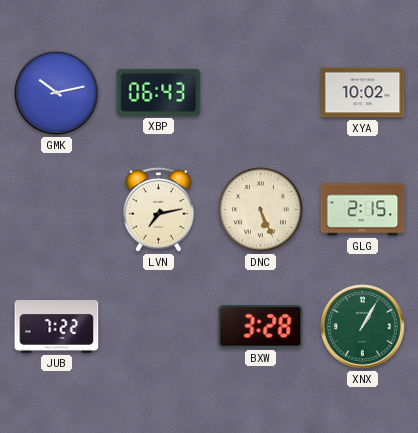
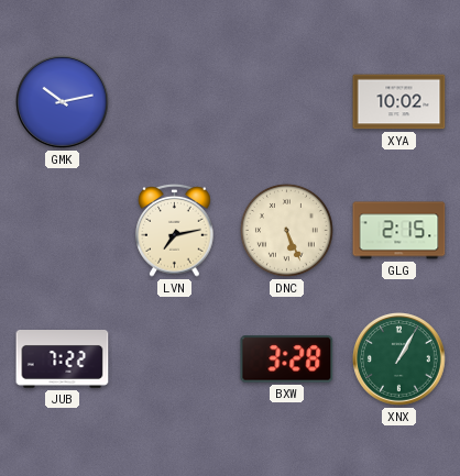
XBP: 06:43 -> none (159, 92)
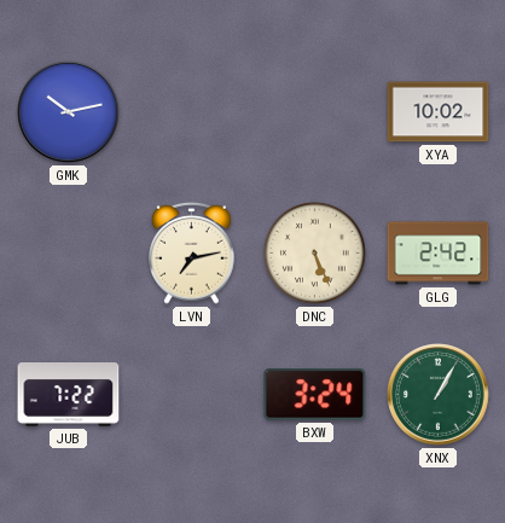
GLG: 2:15 -> 2:42 (439, 254)
BXW: 3:28 -> 3:24 (315, 395)
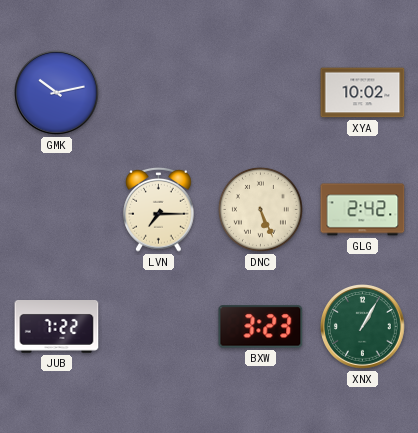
LVN: 7:13 -> 7:15 (159, 209)
BXW: 3:24 -> 3:23 (261, 327)
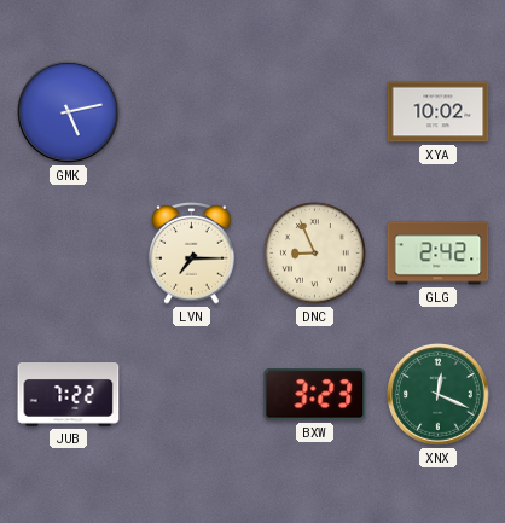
GMK: 10:13 -> 5:13 (69, 112)
DNC: 5:26 -> 8:56 (314, 252)
XNX: 1:05 -> 12:19 (439, 395)
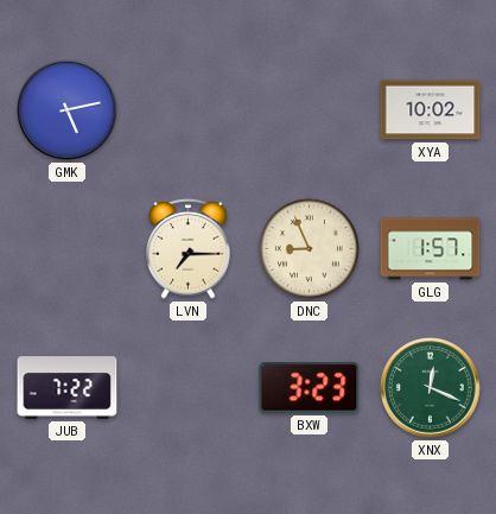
GLG: 2:42 -> 1:57 (431, 249)
